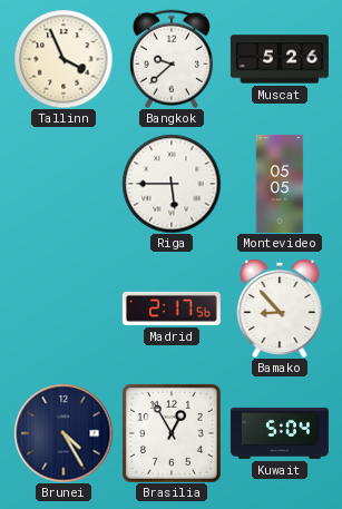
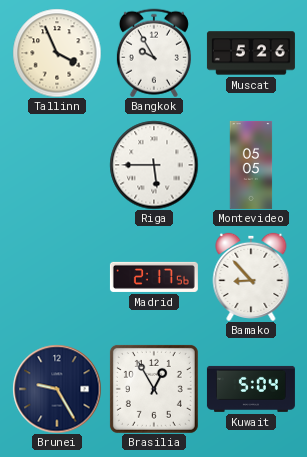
Bangkok: 9:38 -> 9:55 (154, 53)
Brunei: 4:25 -> 9:25 (57, 389)
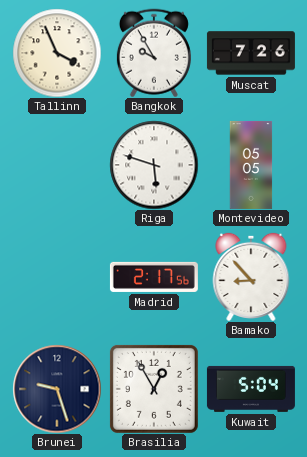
Muscat: 5:26 -> 7:26 (251, 53)
Riga: 5:45 -> 5:48 (154, 165)
Brunei: 9:25 -> 9:27 (57, 389)
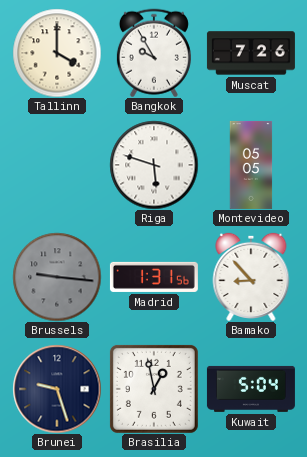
Tallinn: 3:56 -> 4:00 (57, 53)
Brussels: none -> 9:16 (57, 277)
Madrid: 2:17 -> 1:31 (154, 277)
Brasilia: 12:55 -> 12:58 (154, 389)
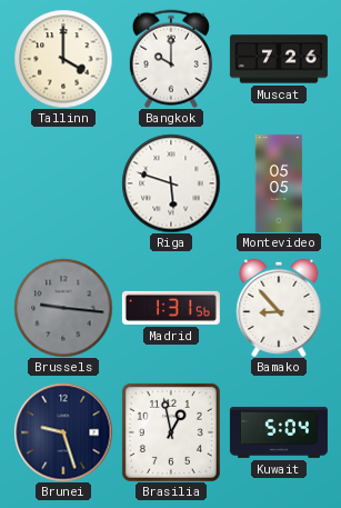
Bangkok: 9:55 -> 10:00 (171, 59)
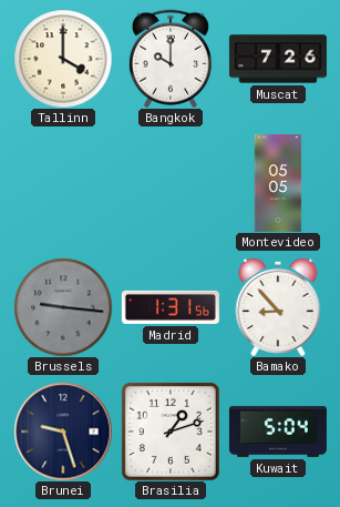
Riga: 5:48 -> none (171, 183)
Brasilia: 12:58 -> 1:12 (171, 432)
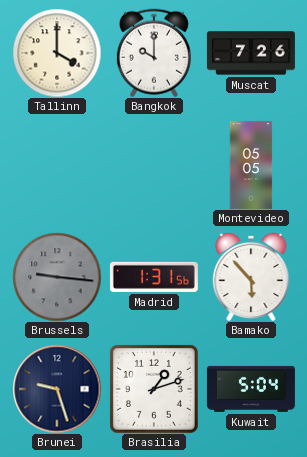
Bamako: 8:53 -> 5:53 (251, 277)
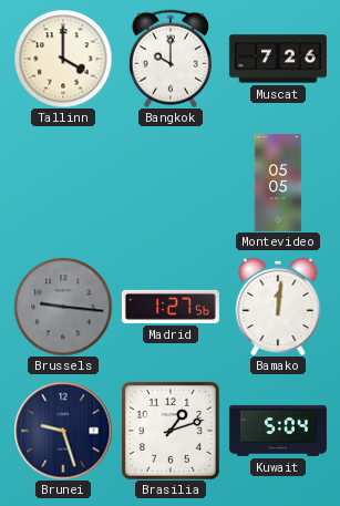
Madrid: 1:31 -> 1:27 (171, 307)
Bamako: 5:53 -> 12:01 (278, 307)
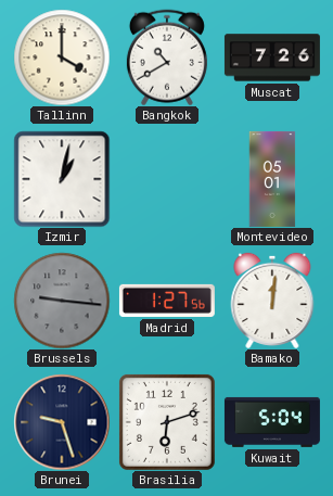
Bangkok: 10:00 -> 10:40 (167, 58)
Izmir: none -> 1:02 (62, 179)
Montevideo: 05:05 -> 05:01 (272, 179)
Brasilia: 1:12 -> 6:12 (167, 422)
